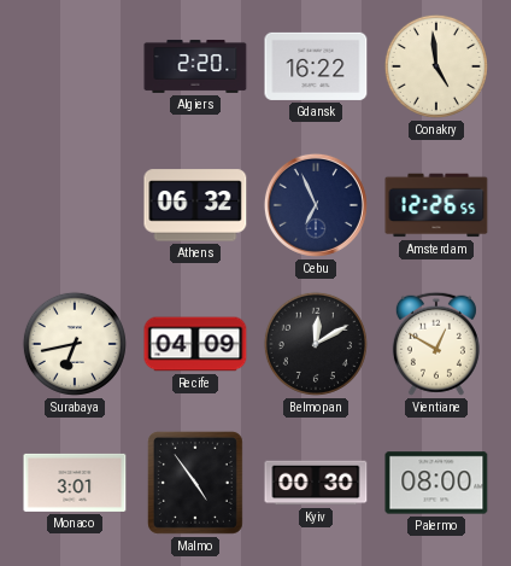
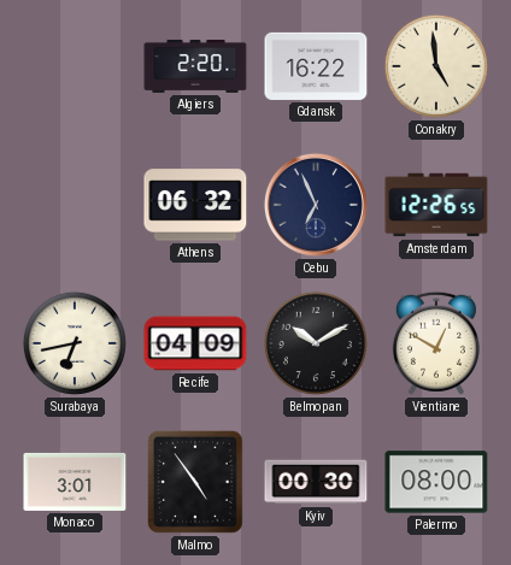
Belmopan: 12:10 -> 10:10 (316, 343)
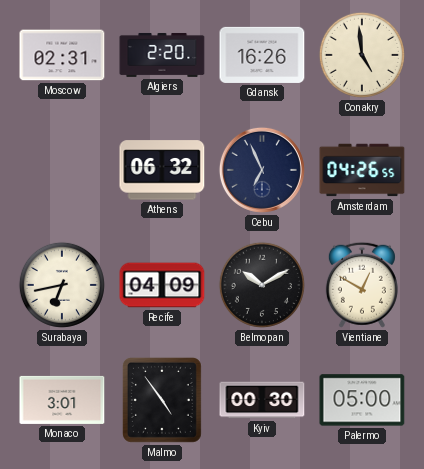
Moscow: none -> 02:31 (62, 55)
Gdansk: 16:22 -> 16:26 (262, 55)
Amsterdam: 12:26 -> 04:26 (362, 170)
Palermo: 08:00 -> 05:00 (362, 400)
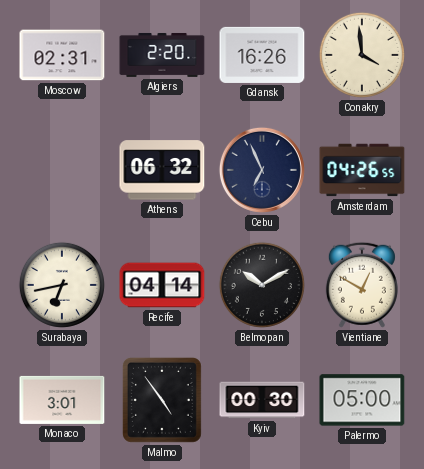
Conakry: 4:59 -> 3:59 (362, 55)
Recife: 04:09 -> 04:14 (162, 285)
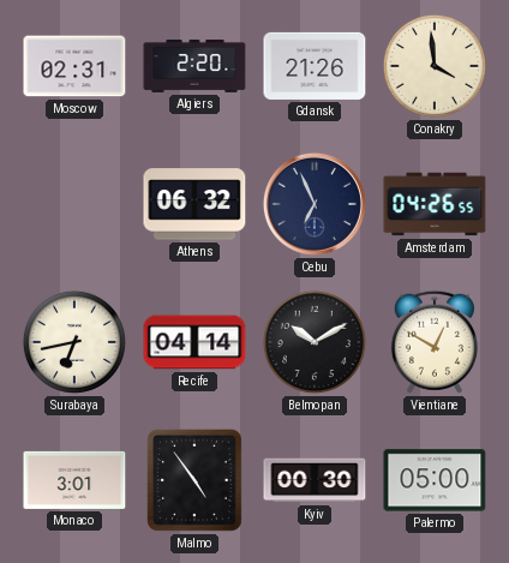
Gdansk: 16:26 -> 21:26 (315, 66)
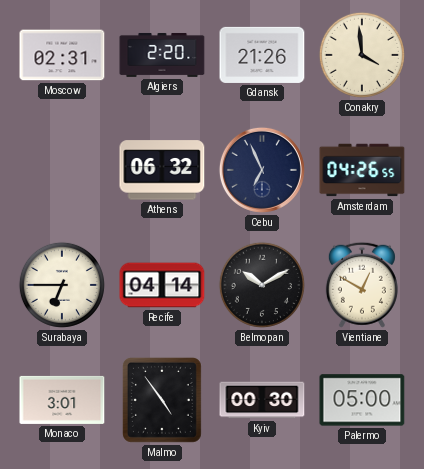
Surabaya: 6:43 -> 6:45 (62, 285)
